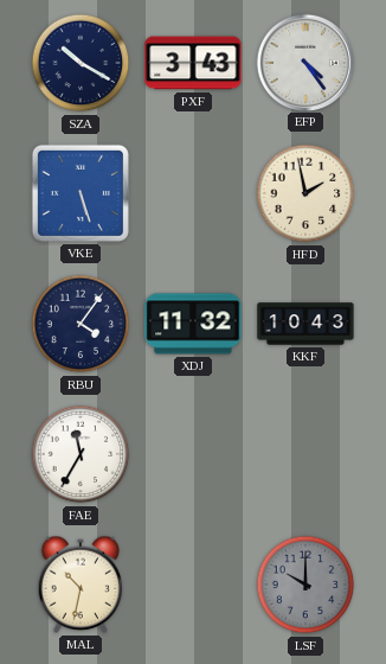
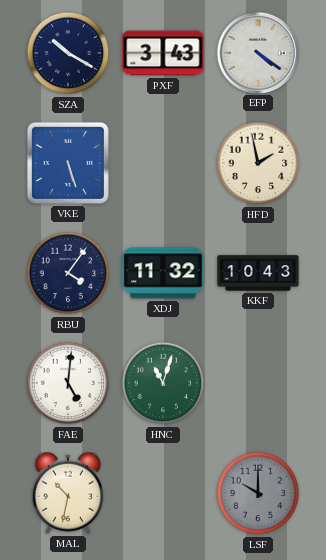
EFP: 4:24 -> 4:21 (257, 52)
FAE: 11:35 -> 5:01 (68, 383)
HNC: none -> 11:03 (163, 383)
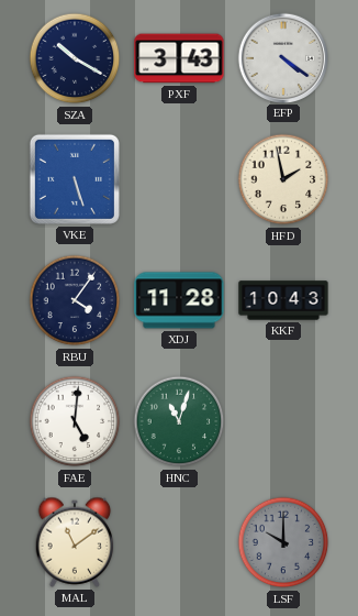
XDJ: 11:32 -> 11:28 (179, 300)
MAL: 10:32 -> 11:09 (75, 542)
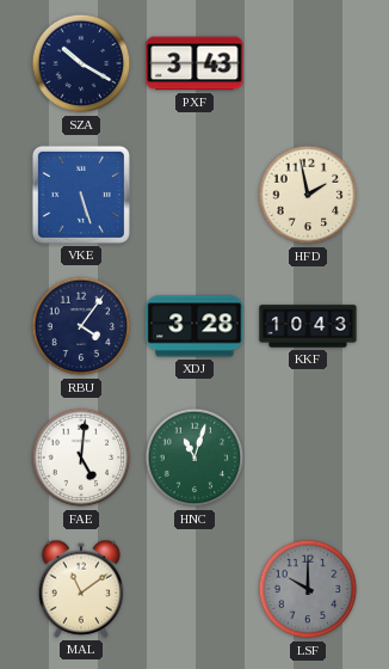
EFP: 4:21 -> none (282, 57)
XDJ: 11:28 -> 3:28 (194, 326)
